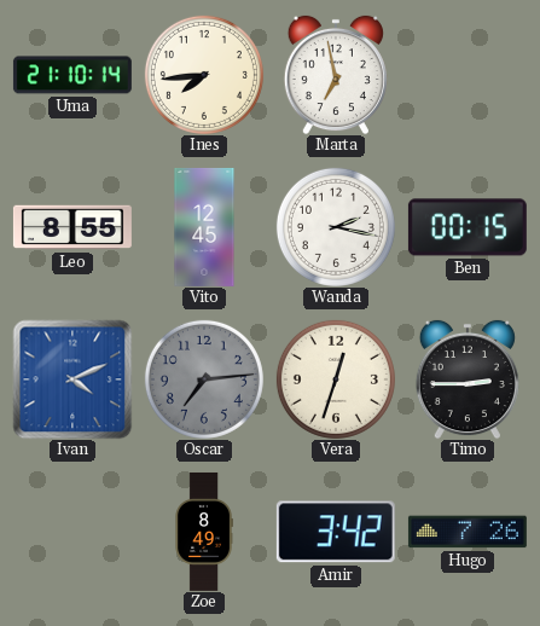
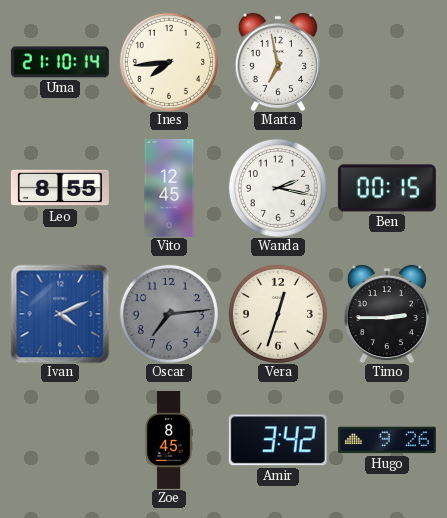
Zoe: 8:49 -> 8:45 (169, 440)
Hugo: 7:26 -> 9:26 (387, 440)
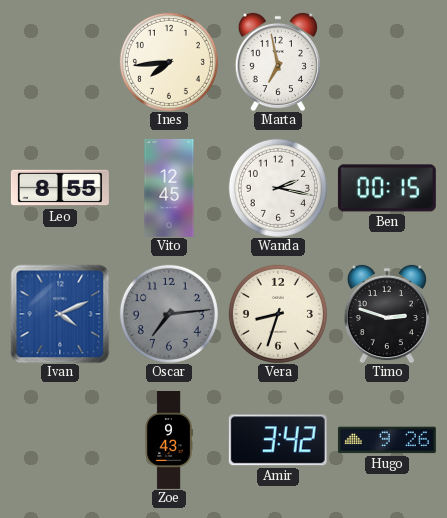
Uma: 21:10 -> none (60, 62)
Vera: 12:33 -> 8:33 (278, 314)
Timo: 2:45 -> 2:48 (387, 314)
Zoe: 8:45 -> 9:43 (169, 440)
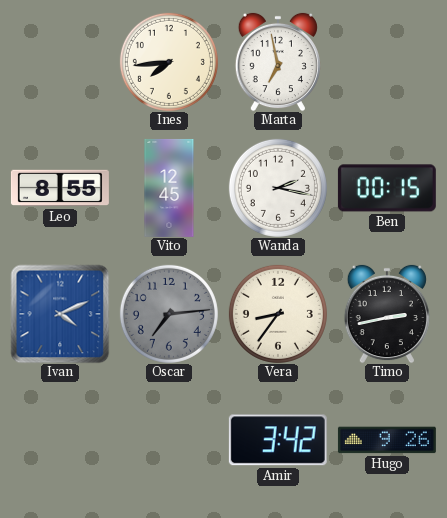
Vera: 8:33 -> 8:36 (278, 314)
Timo: 2:48 -> 2:43 (387, 314)
Zoe: 9:43 -> none (169, 440)
